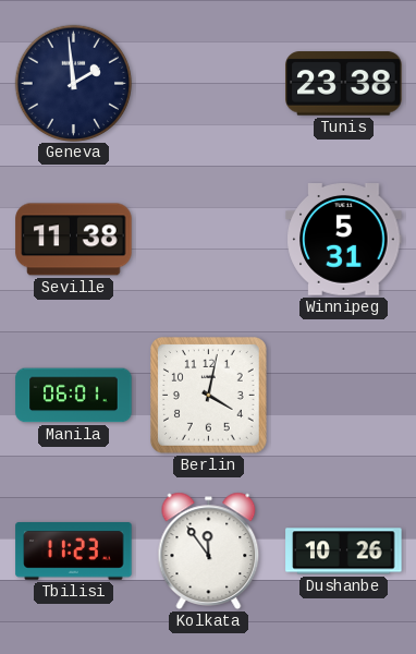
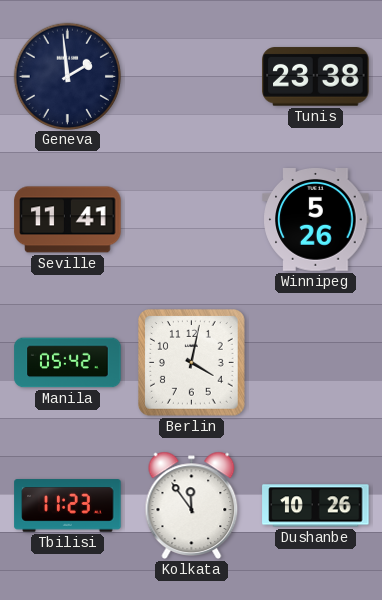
Seville: 11:38 -> 11:41 (68, 220)
Winnipeg: 5:31 -> 5:26 (316, 220)
Manila: 06:01 -> 05:42 (68, 363)
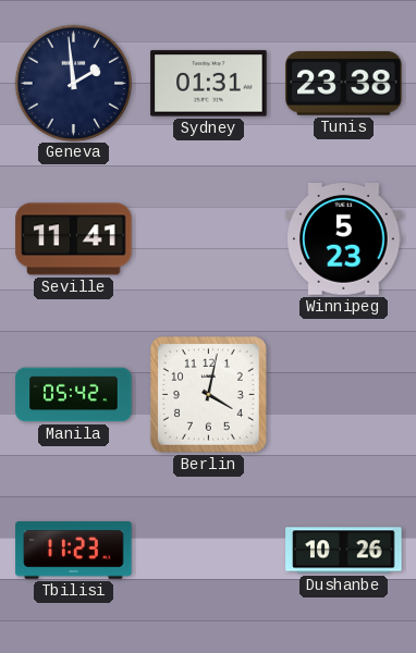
Sydney: none -> 01:31 (209, 84)
Winnipeg: 5:26 -> 5:23 (344, 239)
Kolkata: 11:54 -> none (192, 505)
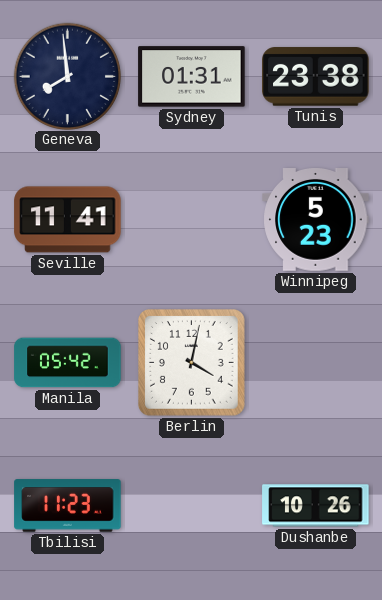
Geneva: 1:59 -> 7:59 (67, 76)
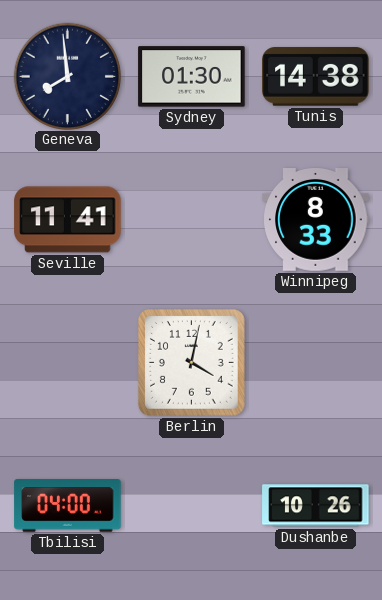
Sydney: 01:31 -> 01:30 (192, 77)
Tunis: 23:38 -> 14:38 (316, 77)
Winnipeg: 5:23 -> 8:33 (316, 220)
Manila: 05:42 -> none (68, 363)
Tbilisi: 11:23 -> 04:00 (68, 506)
